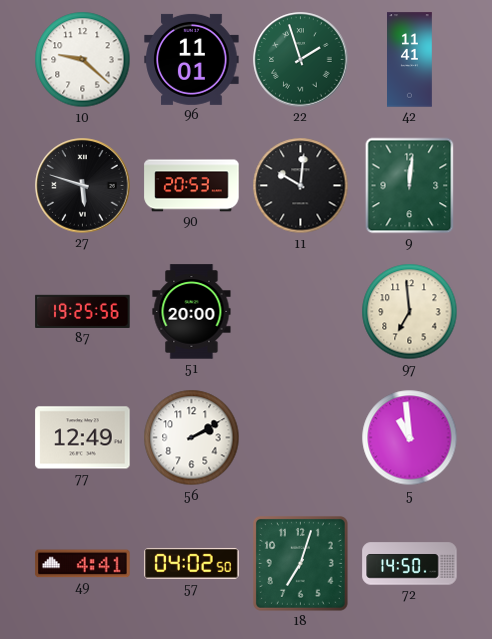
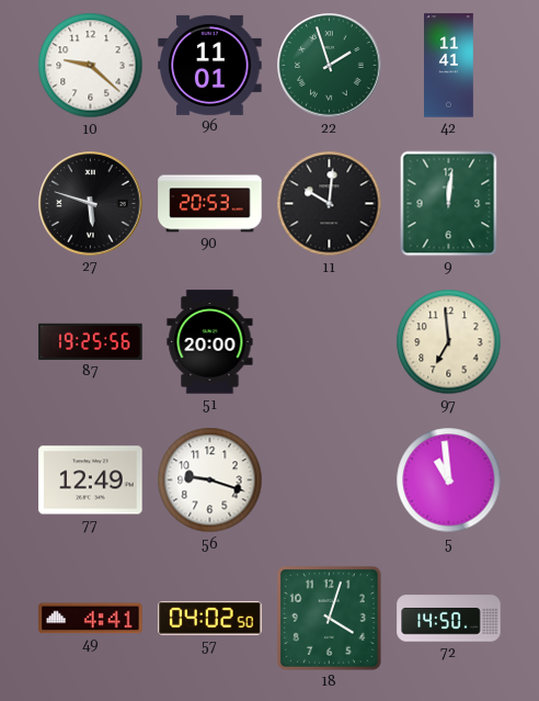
56: 2:10 -> 9:18 (210, 480)
18: 7:03 -> 4:03 (329, 618)
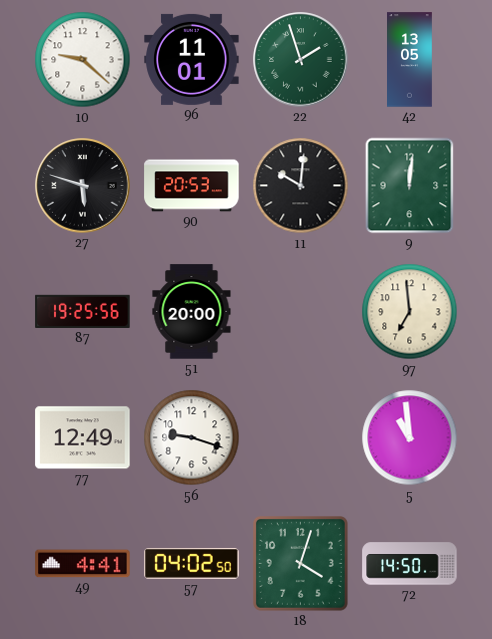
42: 11:41 -> 13:05 (410, 60)
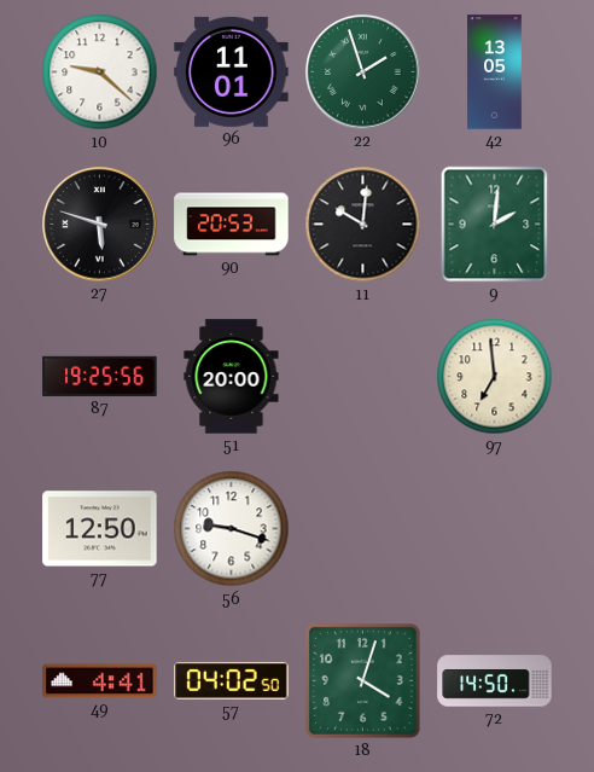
9: 12:01 -> 2:01 (495, 225)
77: 12:49 -> 12:50 (100, 529)
5: 10:59 -> none (410, 438)
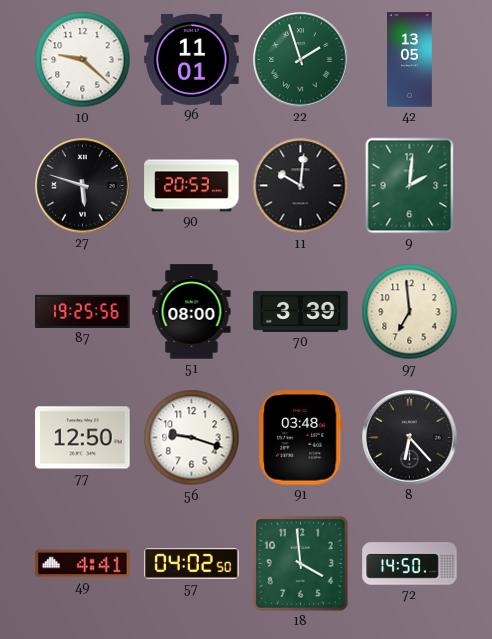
51: 20:00 -> 08:00 (192, 312)
70: none -> 3:39 (301, 311)
91: none -> 03:48 (301, 438)
8: none -> 6:23 (410, 438)
18: 4:03 -> 3:59 (300, 563)
